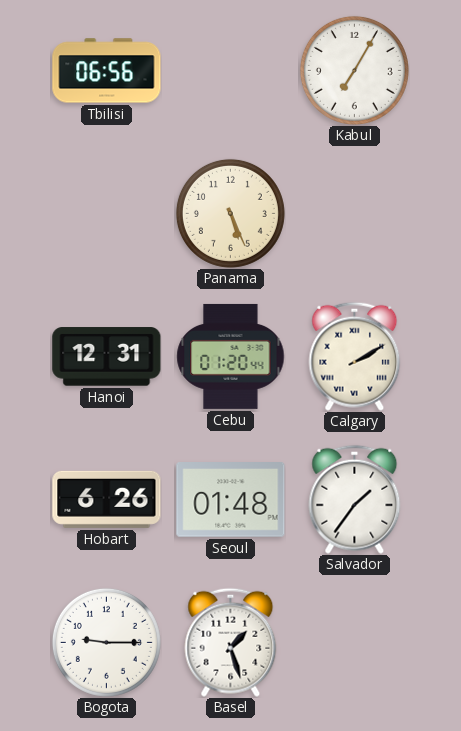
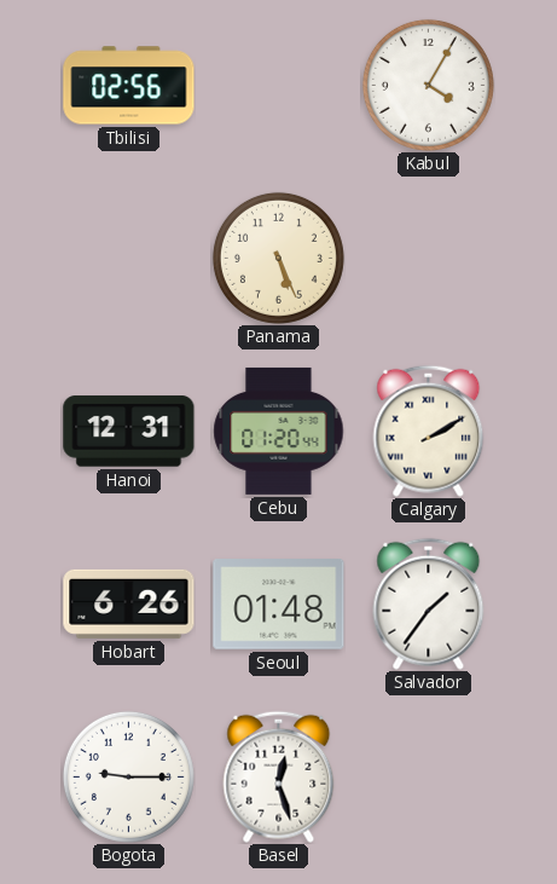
Tbilisi: 06:56 -> 02:56 (129, 86)
Kabul: 7:05 -> 4:05 (428, 85)
Basel: 1:27 -> 12:27 (279, 776)
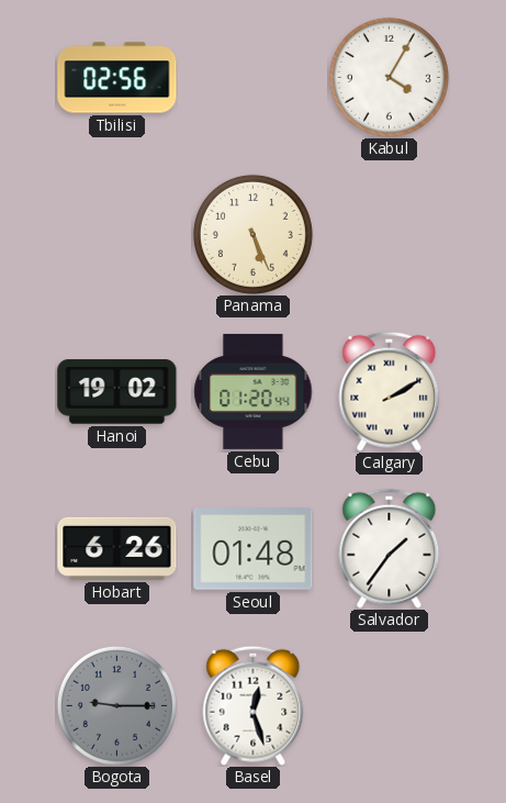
Hanoi: 12:31 -> 19:02 (117, 392)
Bogota dial: white -> grey (116, 705)
